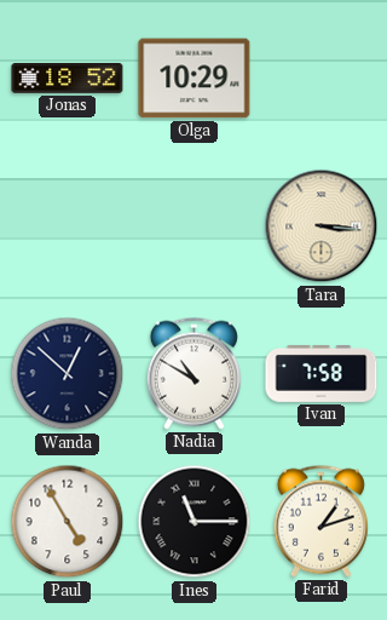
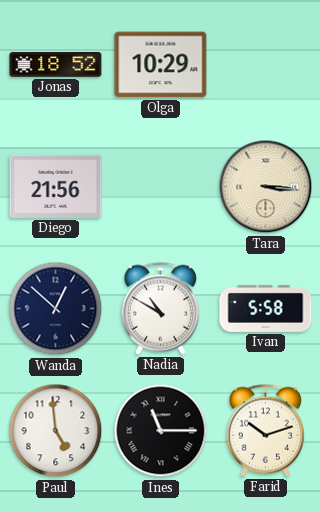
Diego: none -> 21:56 (56, 186)
Ivan: 7:58 -> 5:58 (266, 308)
Paul: 4:55 -> 4:59 (56, 431)
Farid: 1:12 -> 10:12 (265, 430)
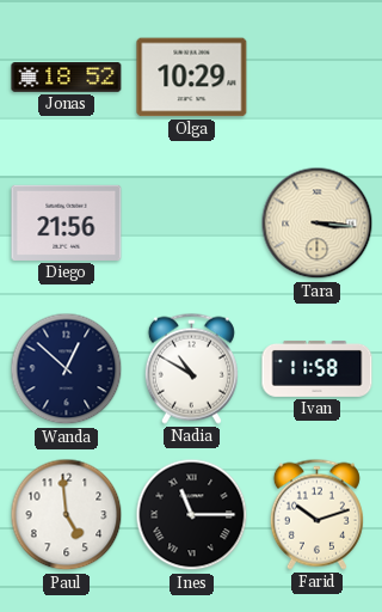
Ivan: 5:58 -> 11:58 (318, 368)
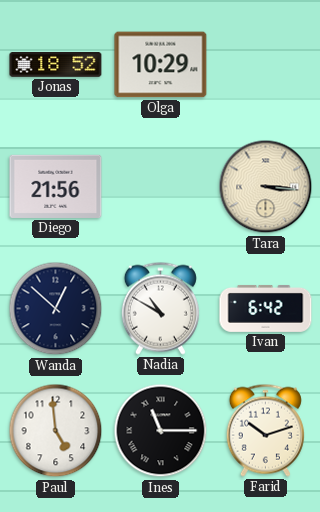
Ivan: 11:58 -> 6:42 (266, 308)
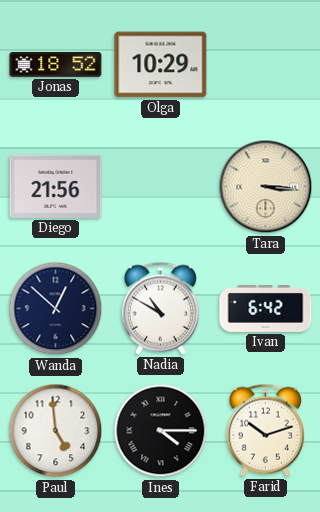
Ines: 11:15 -> 4:15 (161, 431)
